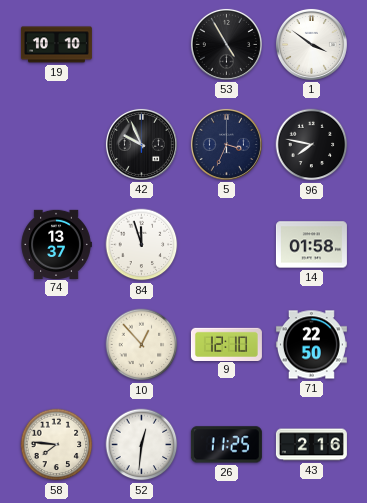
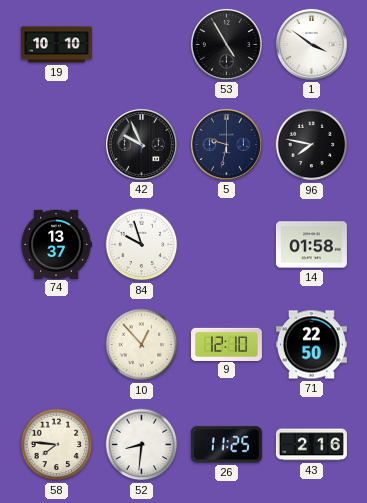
5: 3:34 -> 9:32 (226, 144)
84: 11:57 -> 9:57 (142, 245)
52: 12:31 -> 8:31 (142, 445)
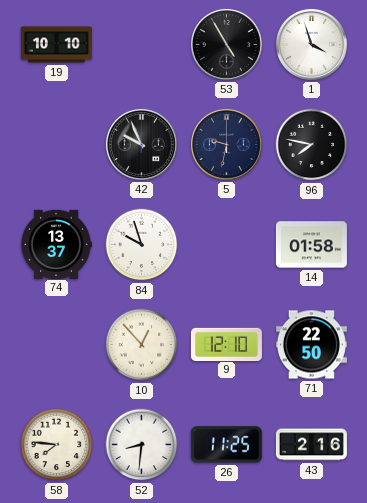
1: 3:51 -> 3:57 (311, 44)
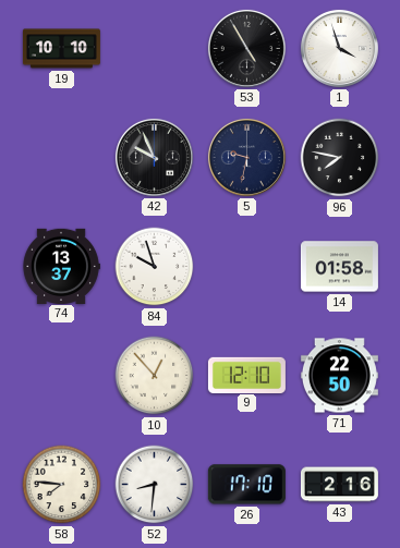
26: 11:25 -> 17:10 (246, 485)
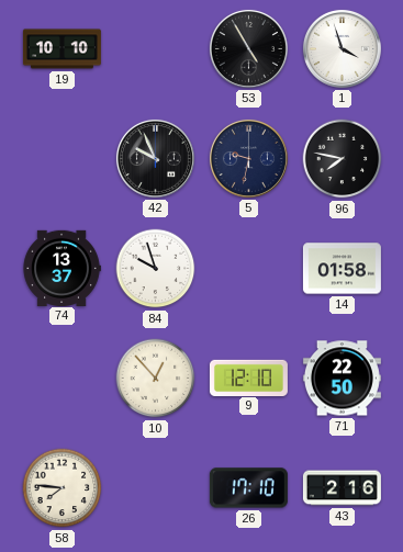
52: 8:31 -> none (155, 485)
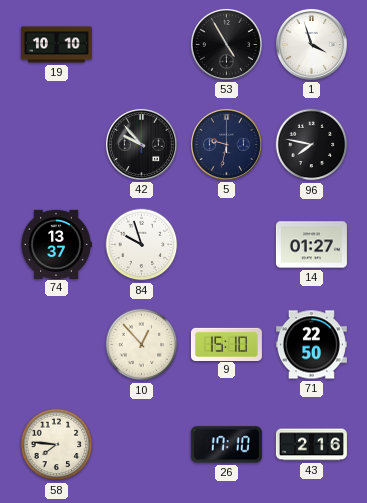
42: 9:56 -> 9:53 (141, 144)
14: 01:58 -> 01:27 (311, 245)
9: 12:10 -> 15:10 (226, 344)
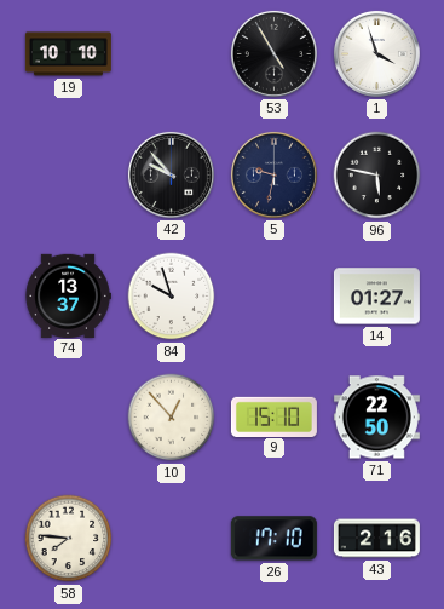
96: 7:47 -> 5:47 (377, 176)
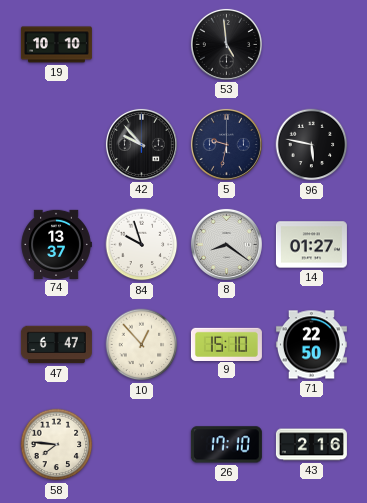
53: 4:55 -> 4:59 (226, 44)
1: 3:57 -> none (376, 53)
8: none -> 8:21 (226, 244)
47: none -> 6:47 (56, 345)
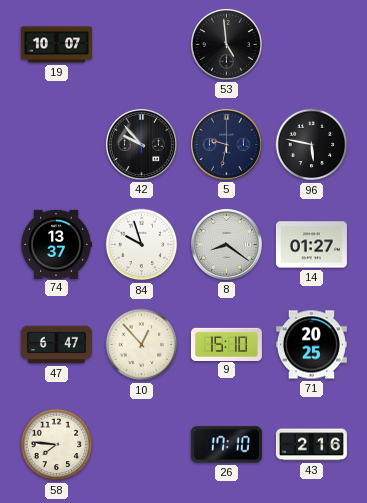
19: 10:10 -> 10:07 (56, 45)
71: 22:50 -> 20:25 (311, 345)
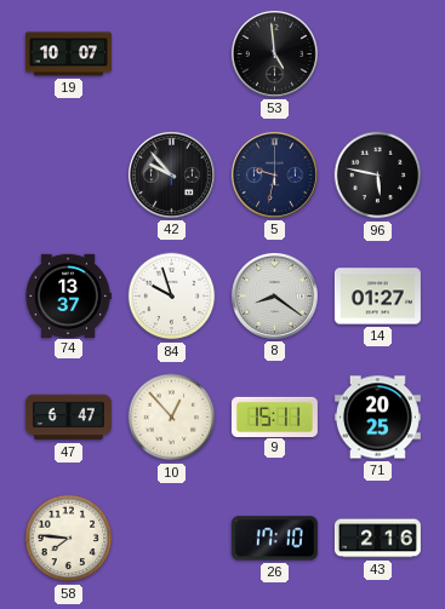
9: 15:10 -> 15:11 (274, 416)
